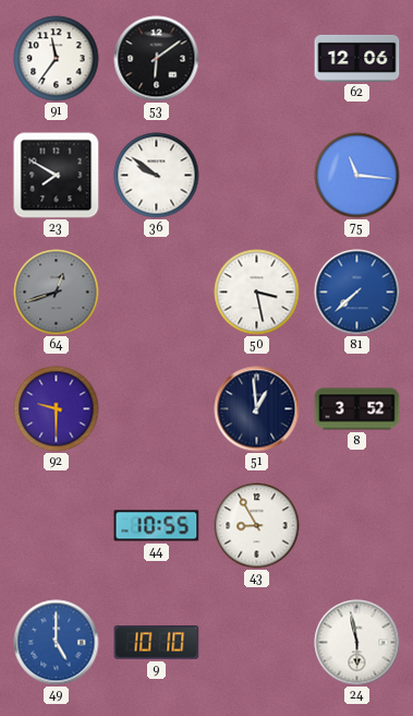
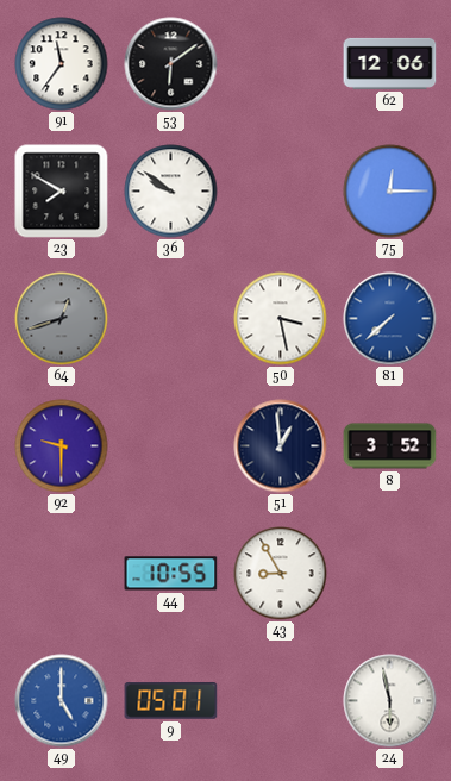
75: 11:16 -> 12:15 (390, 192)
9: 10:10 -> 05:01 (171, 701)
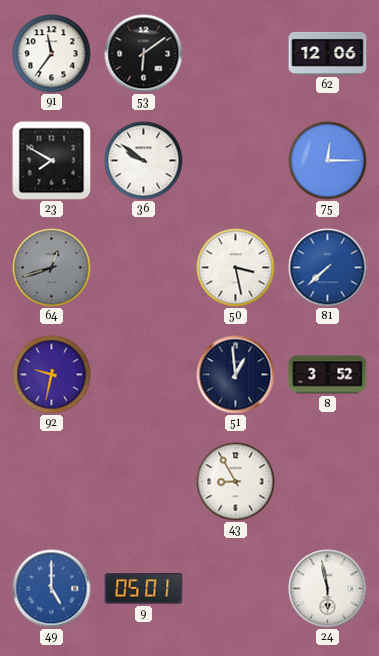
92: 9:30 -> 9:32 (52, 375)
44: 10:55 -> none (171, 574)
